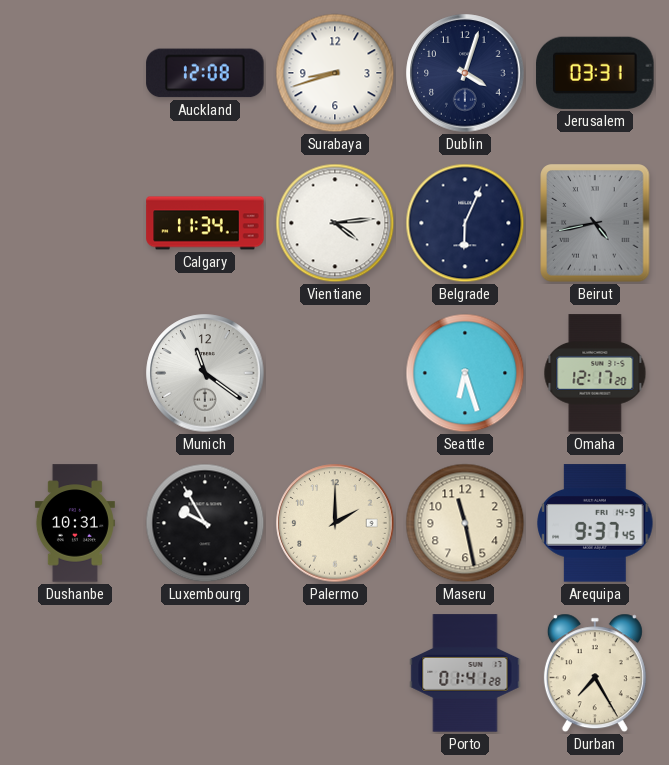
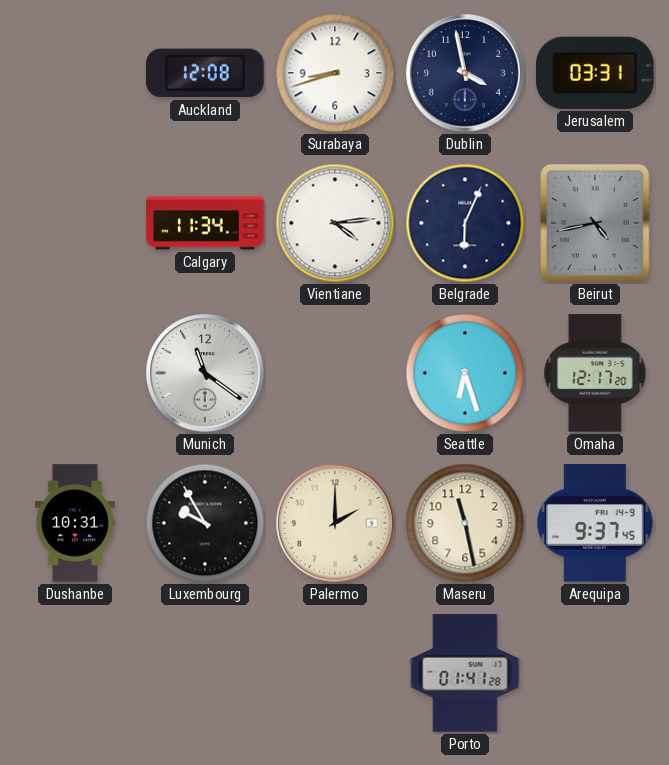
Dublin: 4:03 -> 3:58 (465, 73)
Durban: 7:25 -> none (595, 673)
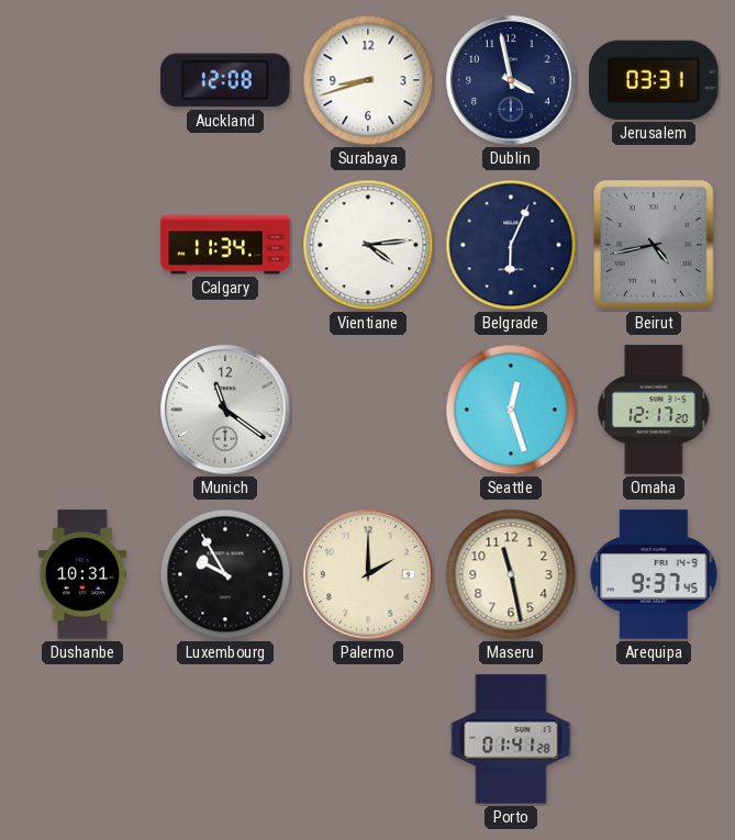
Seattle: 6:27 -> 12:27 (511, 410)
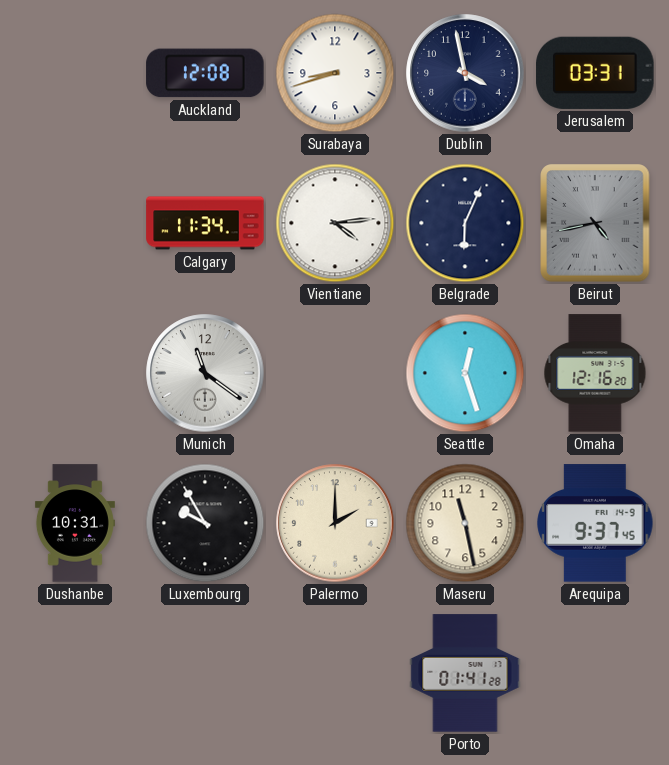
Omaha: 12:17 -> 12:16 (595, 373)
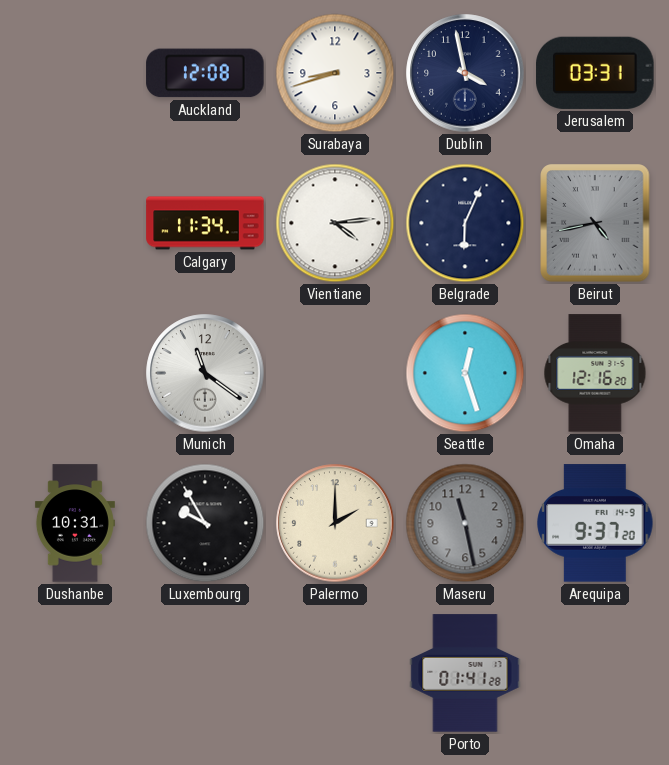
Maseru dial: cream -> grey (465, 523)
Arequipa: 9:37:45 -> 9:37:20 (595, 523)
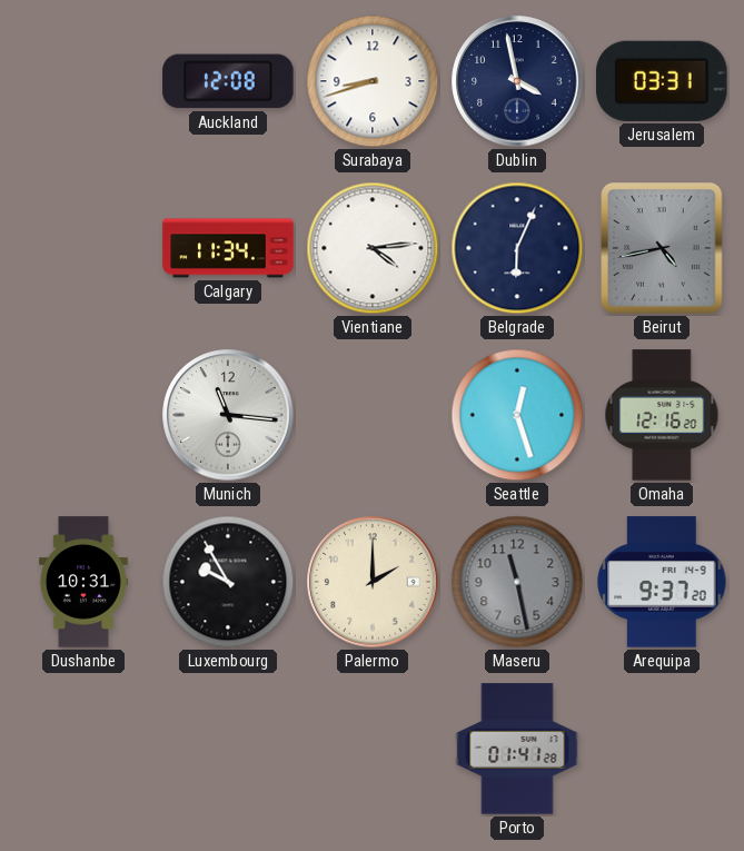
Munich: 11:21 -> 11:16 (228, 415)
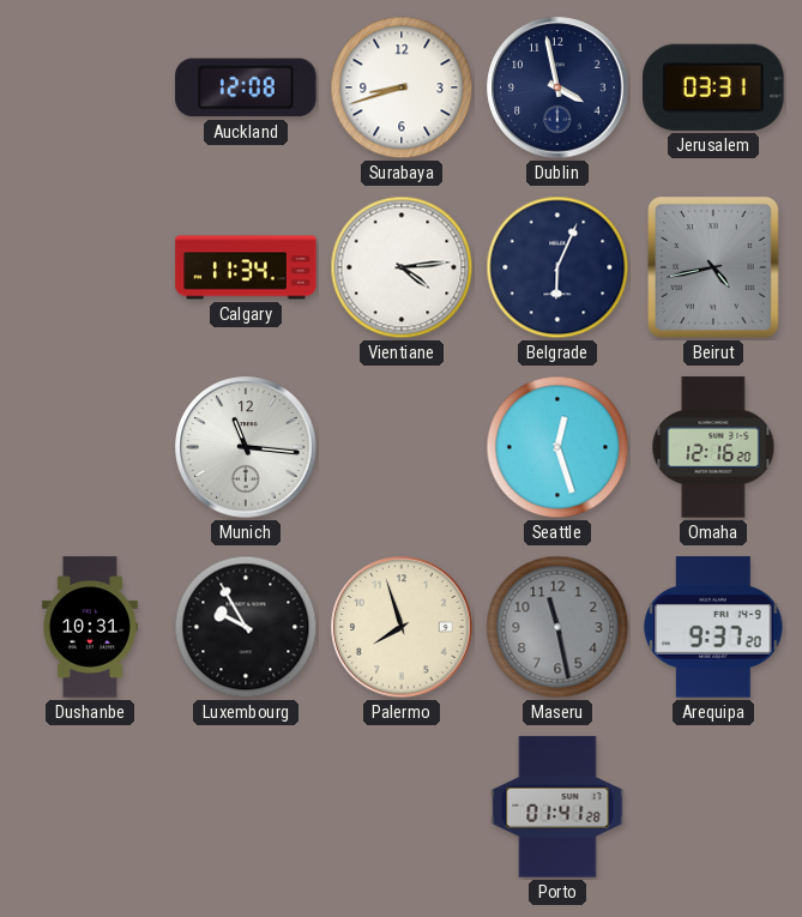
Palermo: 2:00 -> 7:57 (402, 627)
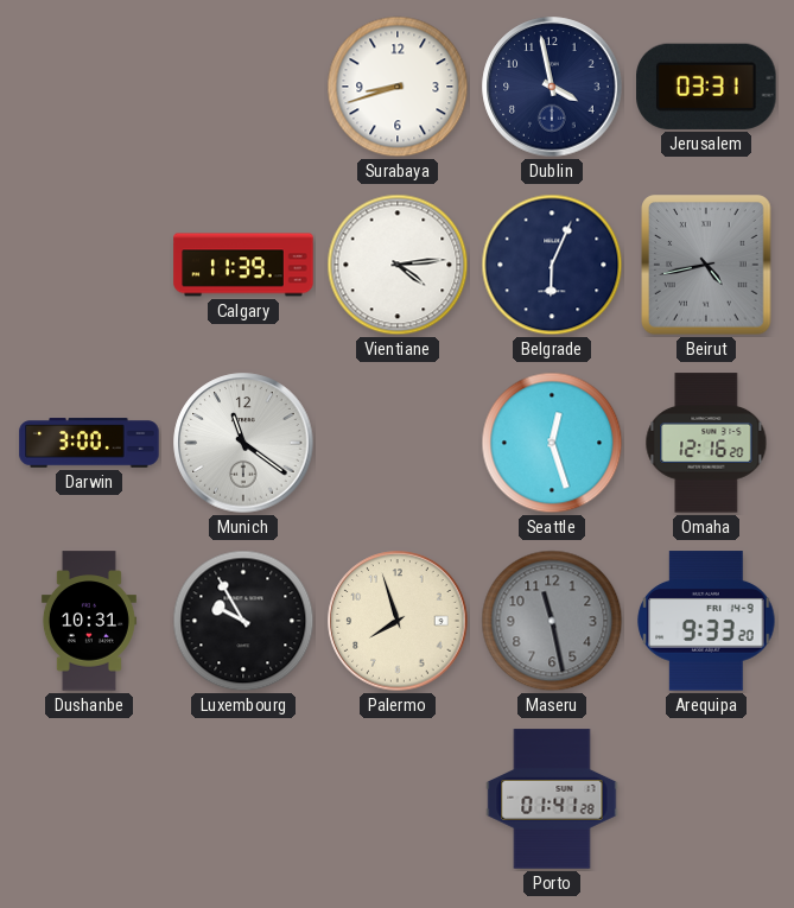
Auckland: 12:08 -> none (246, 88)
Calgary: 11:34 -> 11:39 (243, 265)
Darwin: none -> 3:00 (89, 443)
Munich: 11:16 -> 11:21 (243, 443)
Arequipa: 9:37 -> 9:33 (706, 621)
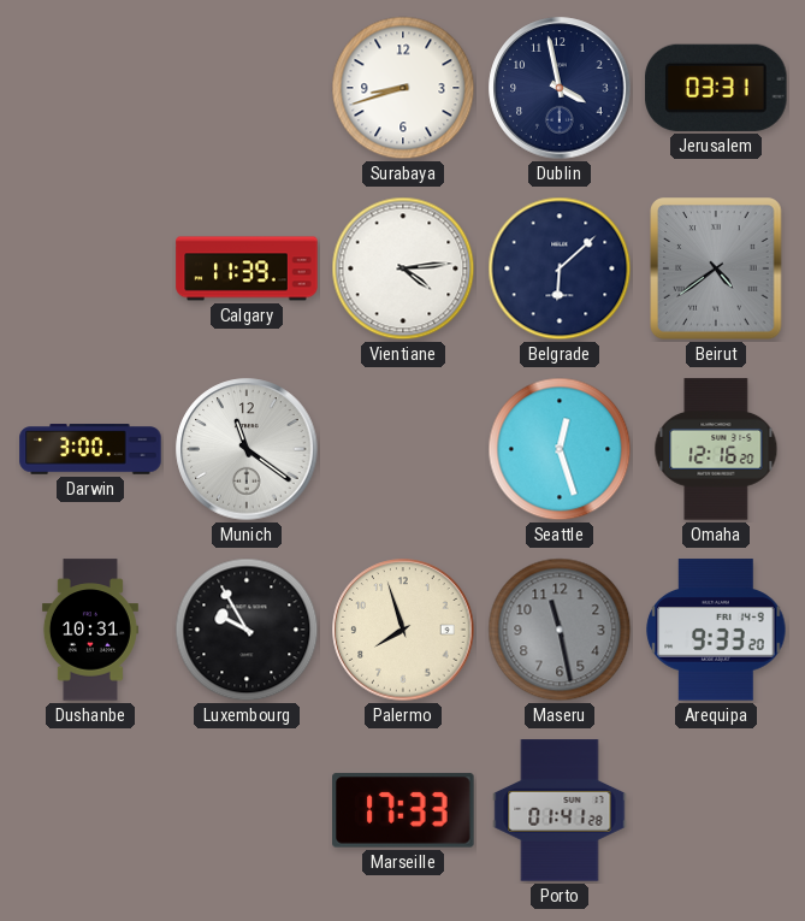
Belgrade: 6:04 -> 6:08 (560, 268)
Beirut: 4:43 -> 4:39 (716, 268)
Marseille: none -> 17:33 (403, 810)
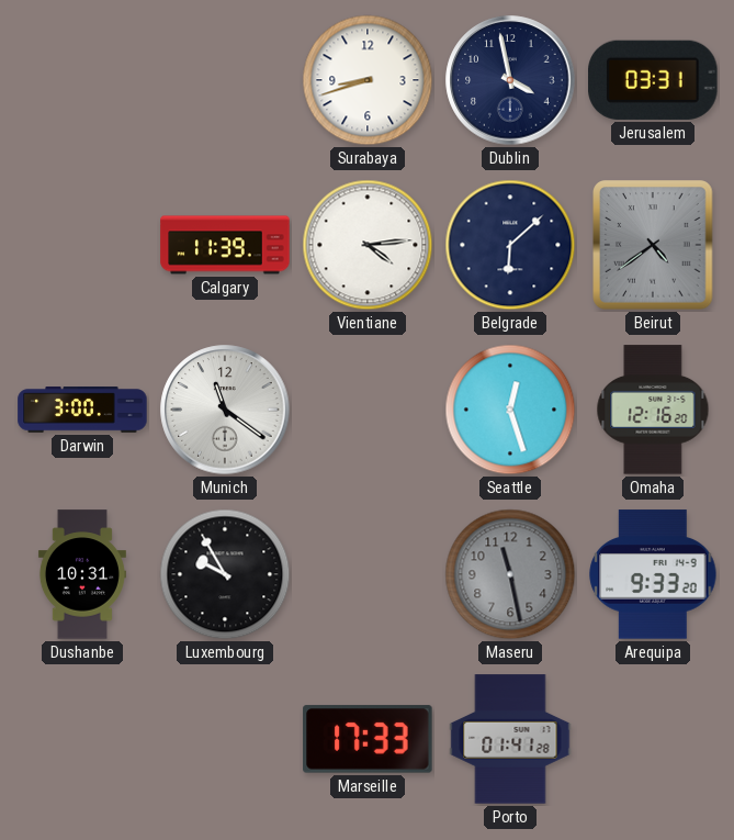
Palermo: 7:57 -> none (403, 630)
